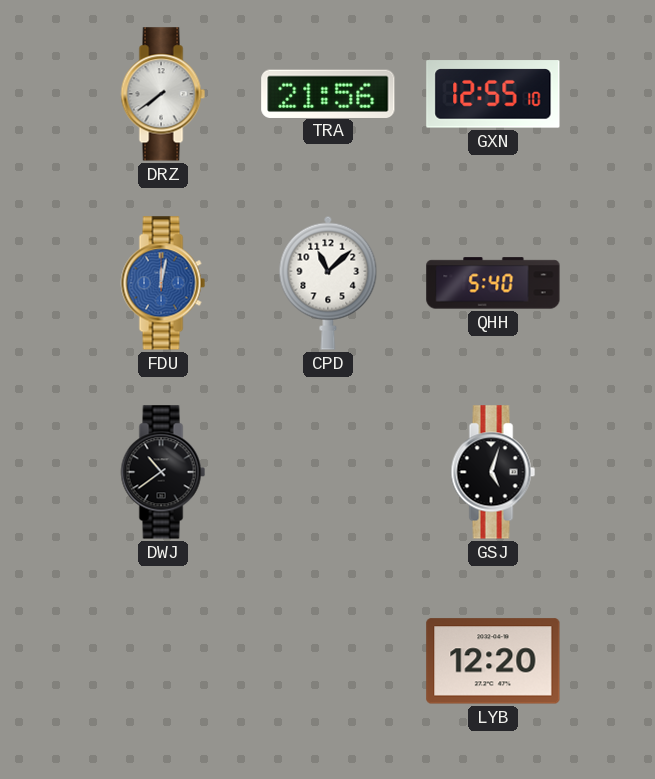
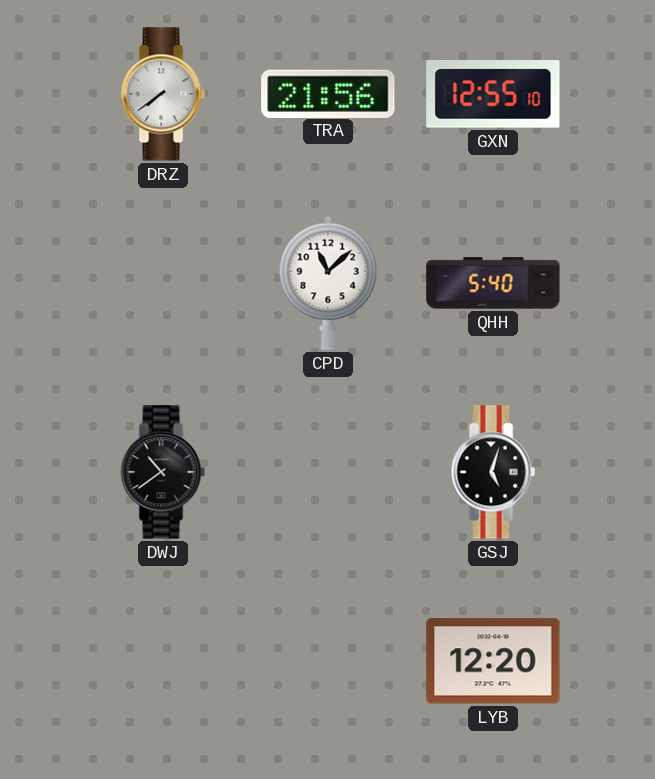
FDU: 12:02 -> none (163, 283)
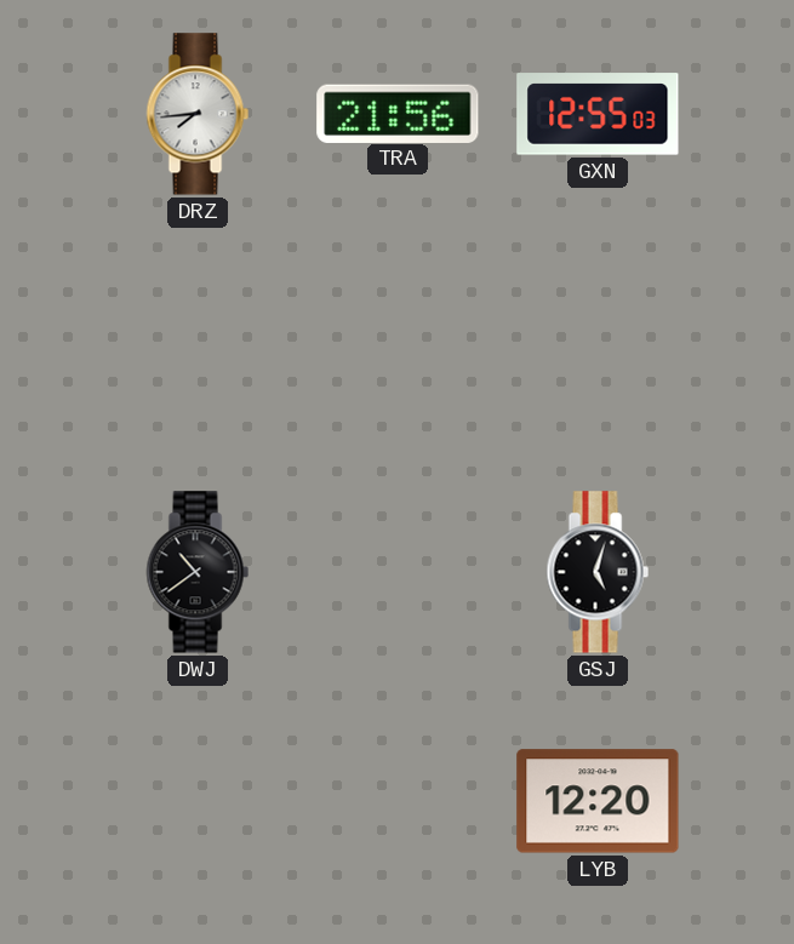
DRZ: 7:39 -> 7:44 (198, 114)
GXN: 12:55:10 -> 12:55:03 (598, 114)
CPD: 11:08 -> none (328, 283)
QHH: 5:40 -> none (493, 283)
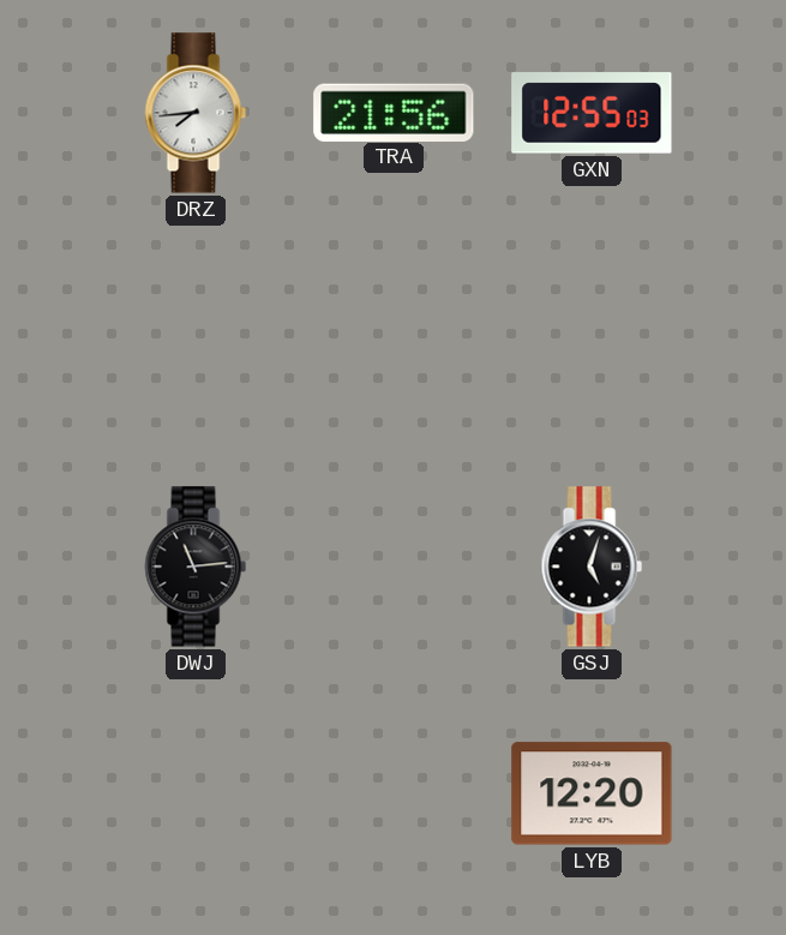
DWJ: 10:39 -> 11:14 (196, 567)
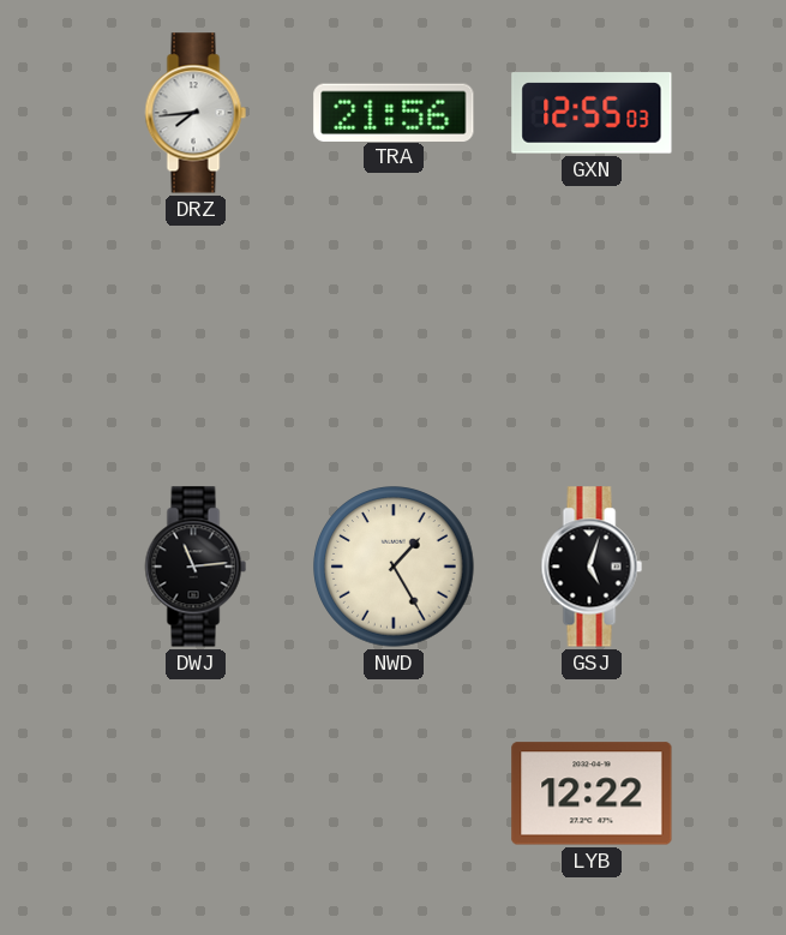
NWD: none -> 1:25 (394, 567)
LYB: 12:20 -> 12:22 (592, 793)
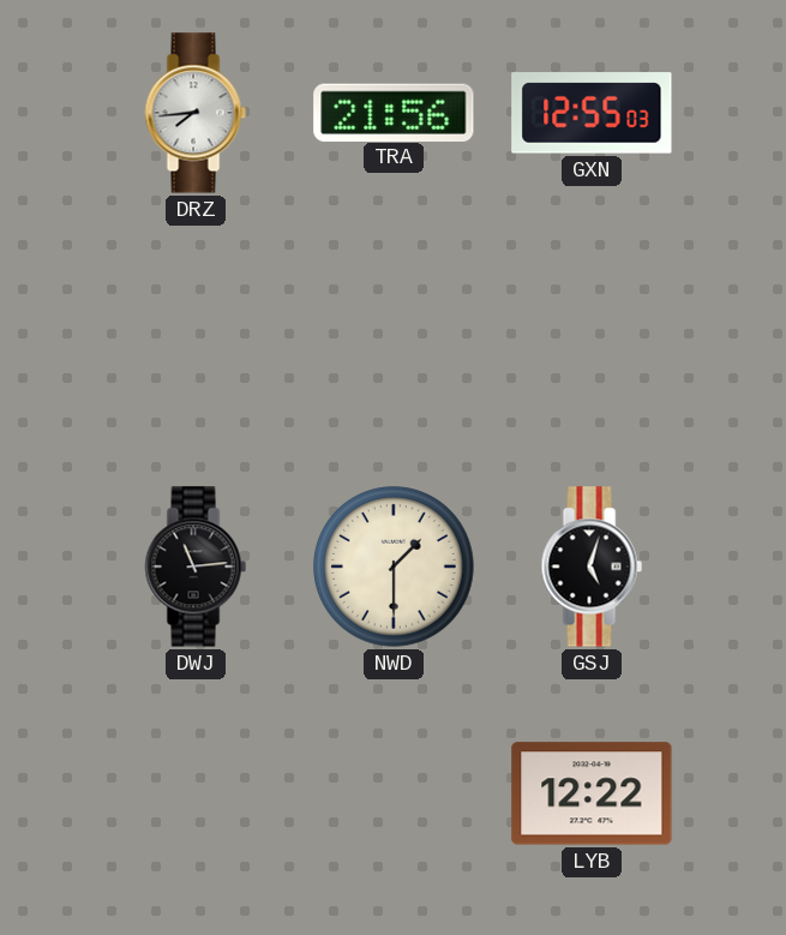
NWD: 1:25 -> 1:30 (394, 567)
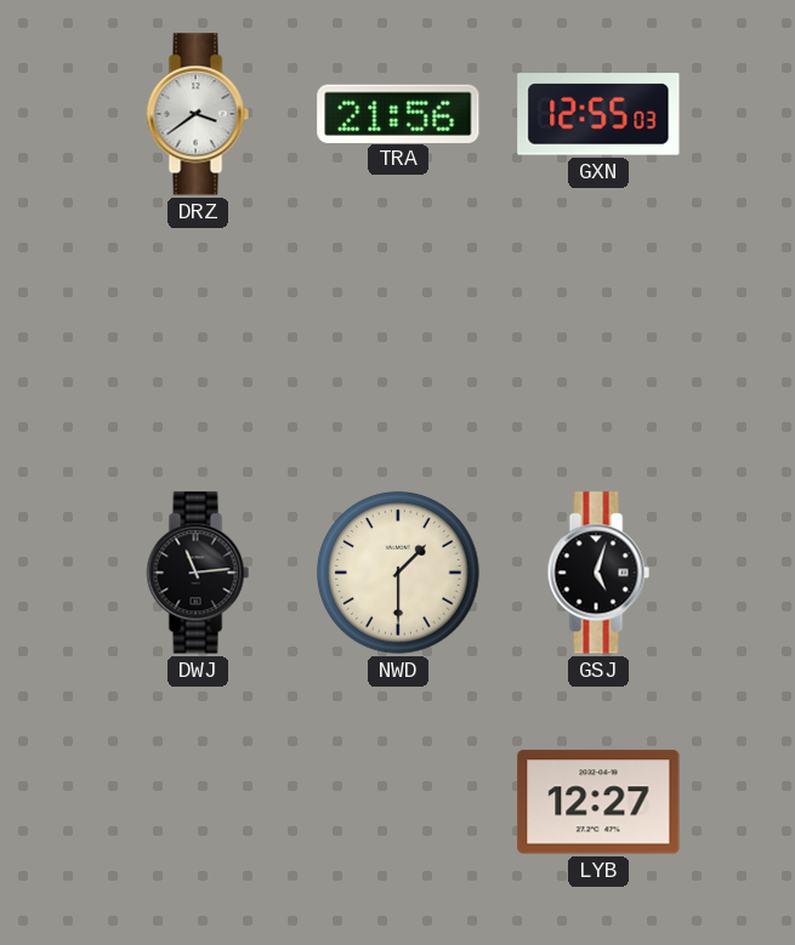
DRZ: 7:44 -> 3:39 (198, 114)
LYB: 12:22 -> 12:27 (598, 802)
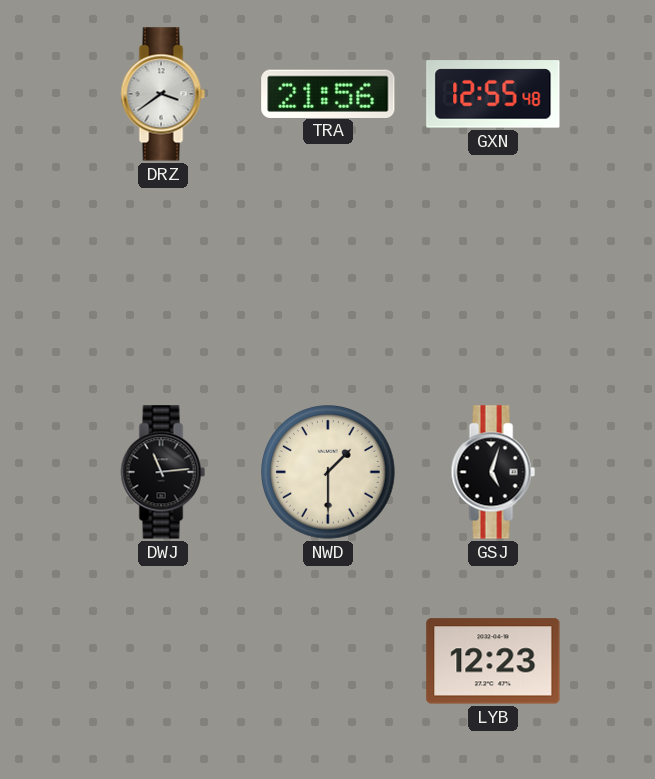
GXN: 12:55:03 -> 12:55:48 (493, 94)
LYB: 12:27 -> 12:23 (493, 661)
